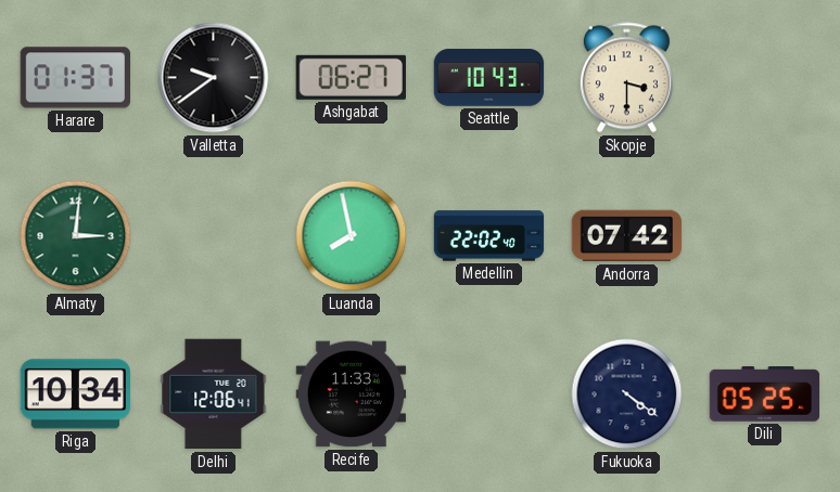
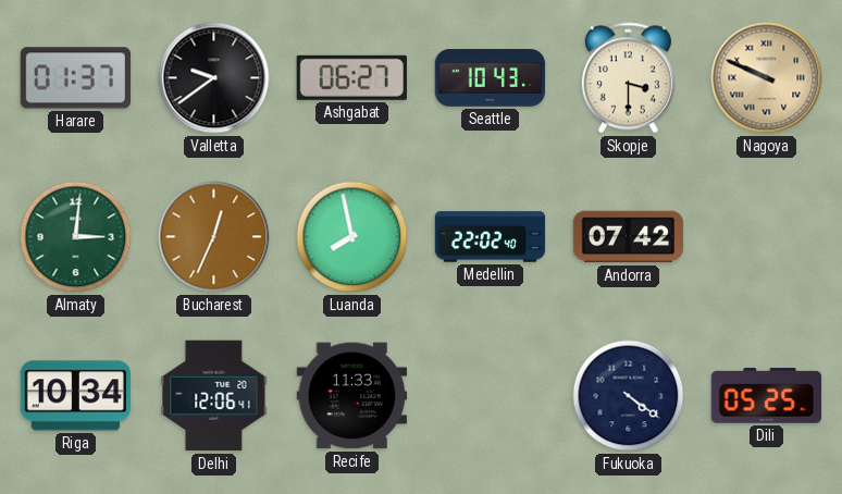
Nagoya: none -> 9:49 (767, 78)
Bucharest: none -> 12:34 (214, 237)
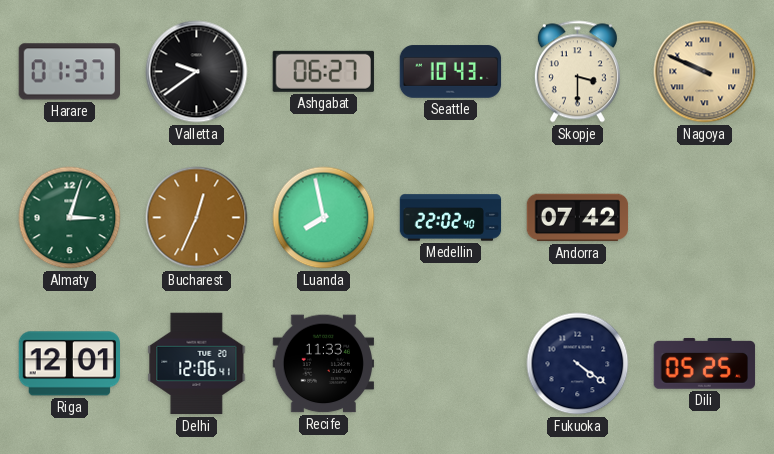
Almaty: 3:01 -> 3:03 (70, 218)
Riga: 10:34 -> 12:01 (69, 364)
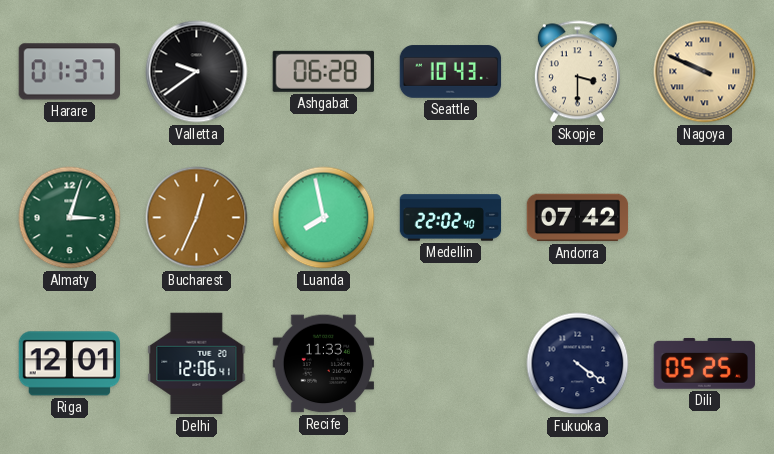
Ashgabat: 06:27 -> 06:28 (323, 71)
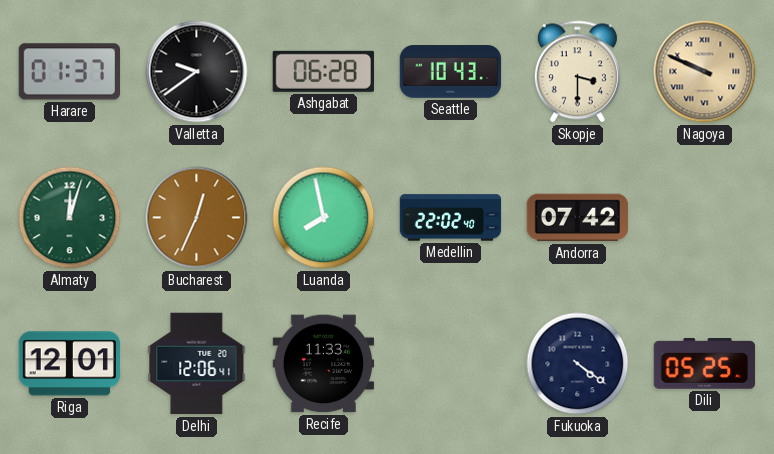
Almaty: 3:03 -> 12:03 (70, 218)
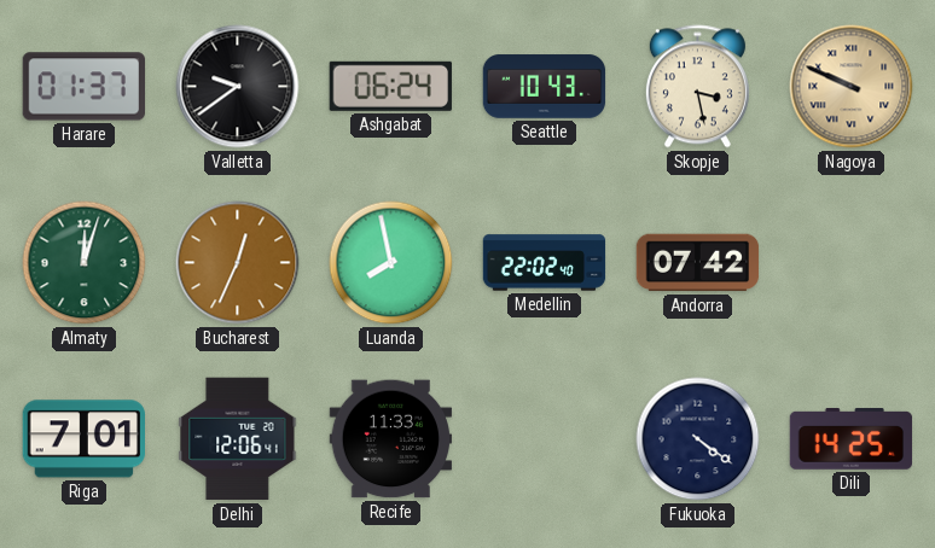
Ashgabat: 06:28 -> 06:24 (390, 86)
Skopje: 3:30 -> 3:28 (697, 87)
Riga: 12:01 -> 7:01 (83, 439)
Dili: 05:25 -> 14:25 (852, 439)
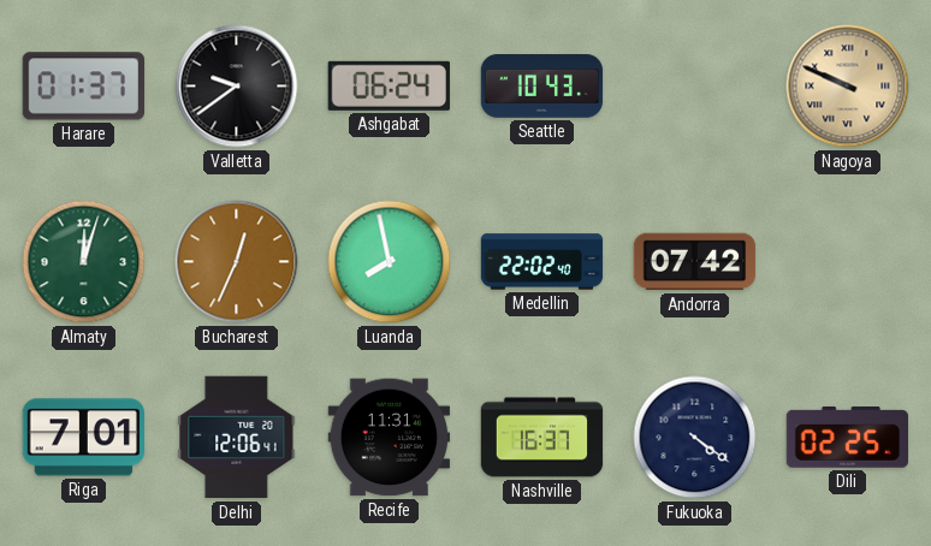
Skopje: 3:28 -> none (697, 87)
Recife: 11:33 -> 11:31 (390, 438)
Nashville: none -> 16:37 (542, 438)
Dili: 14:25 -> 02:25 (848, 438)
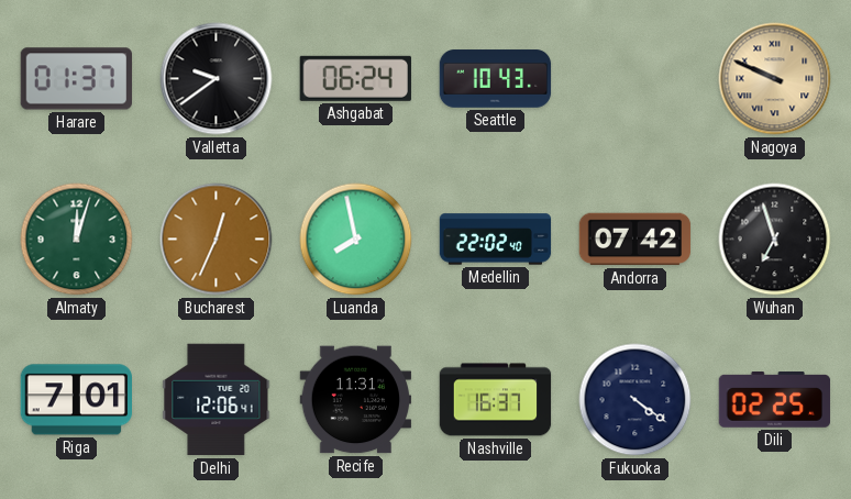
Wuhan: none -> 6:57 (775, 240)
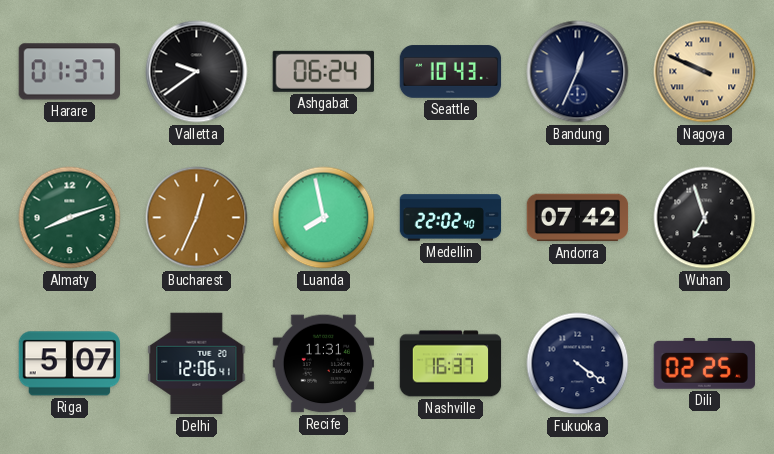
Bandung: none -> 12:34 (578, 72)
Almaty: 12:03 -> 8:12 (70, 218)
Riga: 7:01 -> 5:07 (69, 364)
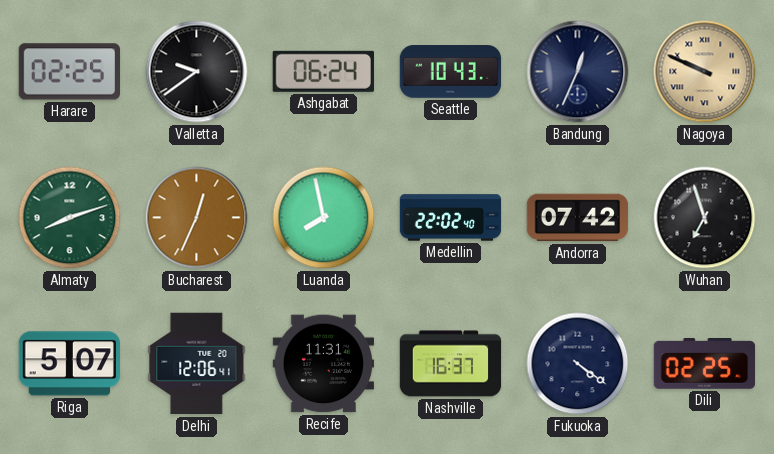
Harare: 01:37 -> 02:25 (70, 72)
